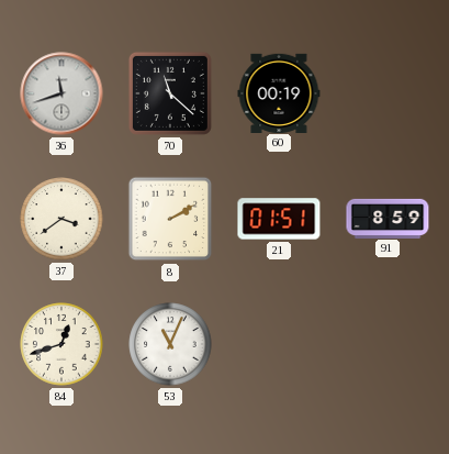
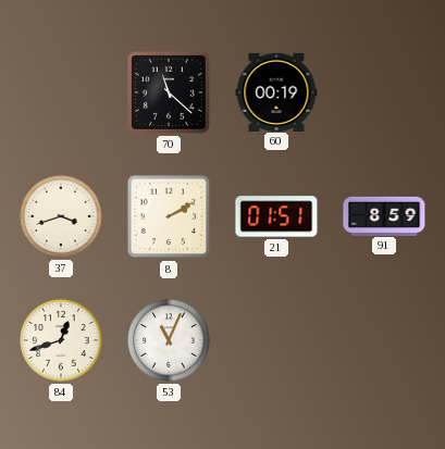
36: 11:42 -> none (61, 93)
37: 3:39 -> 3:42 (61, 216)
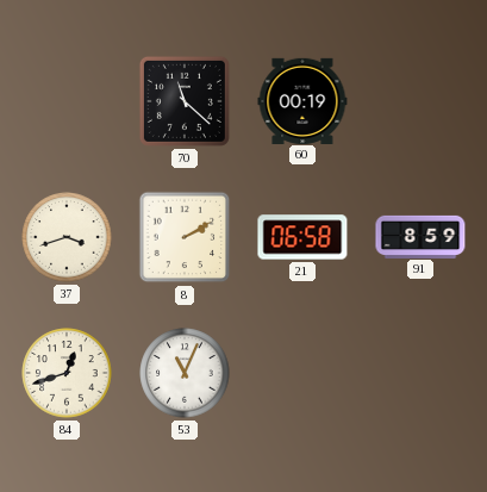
21: 01:51 -> 06:58 (302, 237)
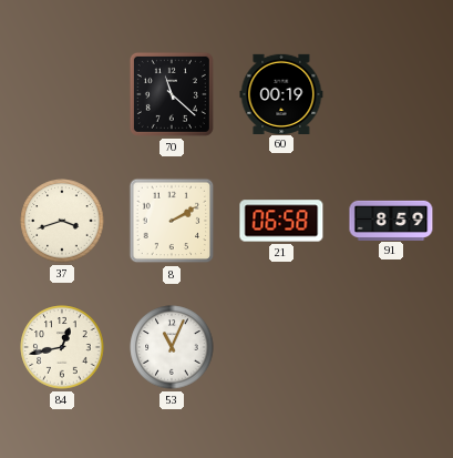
84: 12:42 -> 12:43 (62, 347)
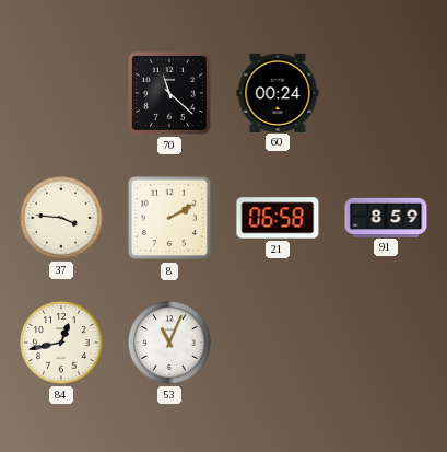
60: 00:19 -> 00:24 (278, 92)
37: 3:42 -> 3:46 (61, 218)
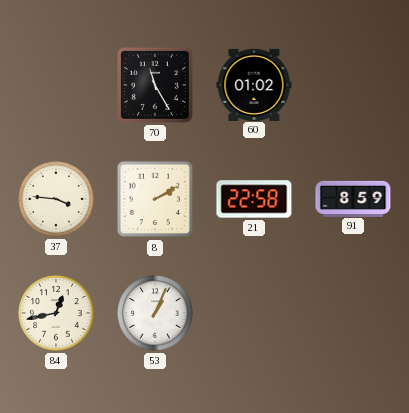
70: 11:22 -> 11:25 (155, 85)
60: 00:24 -> 01:02 (254, 84)
21: 06:58 -> 22:58 (254, 199)
53: 11:04 -> 1:04 (155, 313)
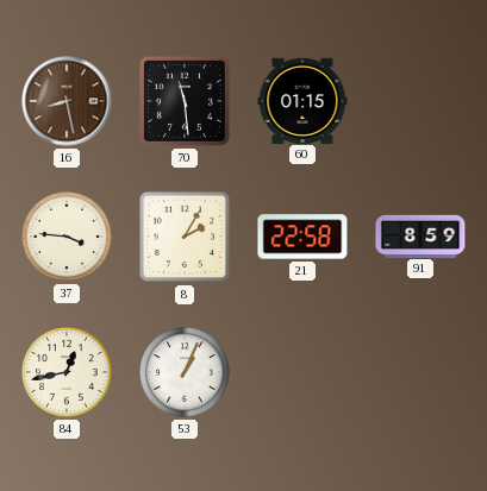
16: none -> 8:28 (67, 101)
70: 11:25 -> 11:29 (185, 101)
60: 01:02 -> 01:15 (302, 100)
8: 2:10 -> 2:05 (185, 237)
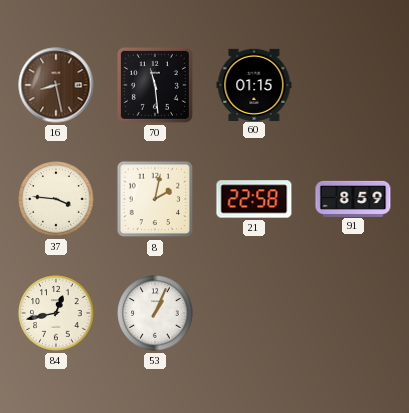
8: 2:05 -> 2:02 (155, 199)
